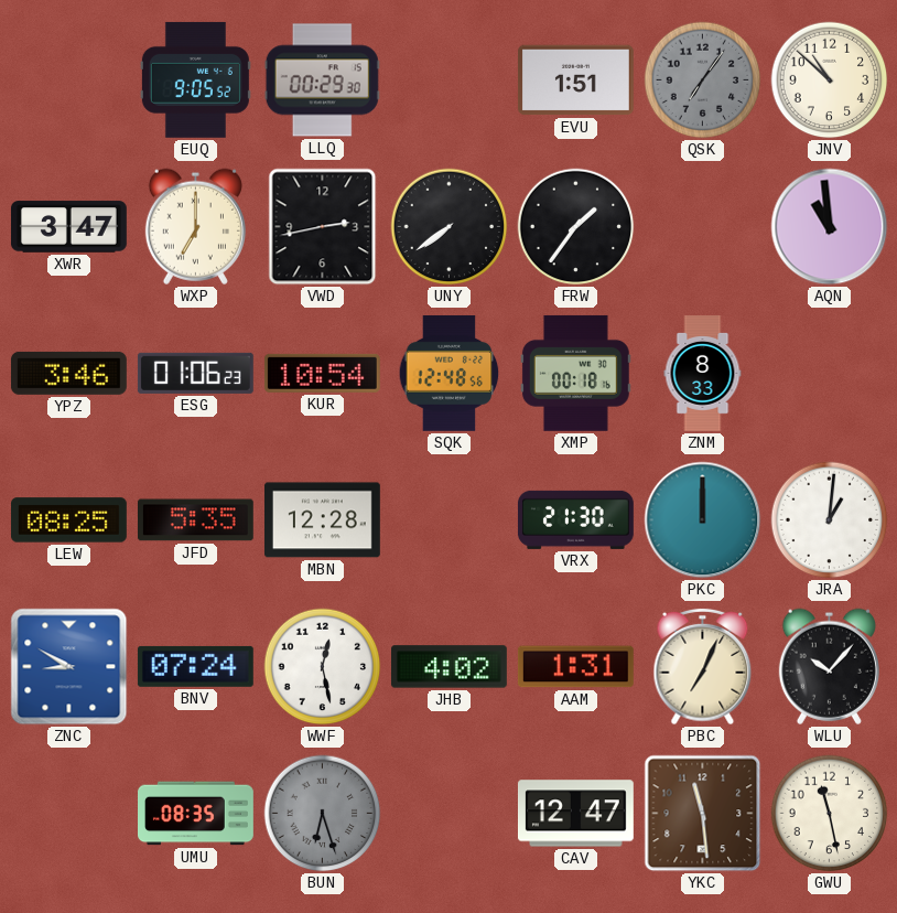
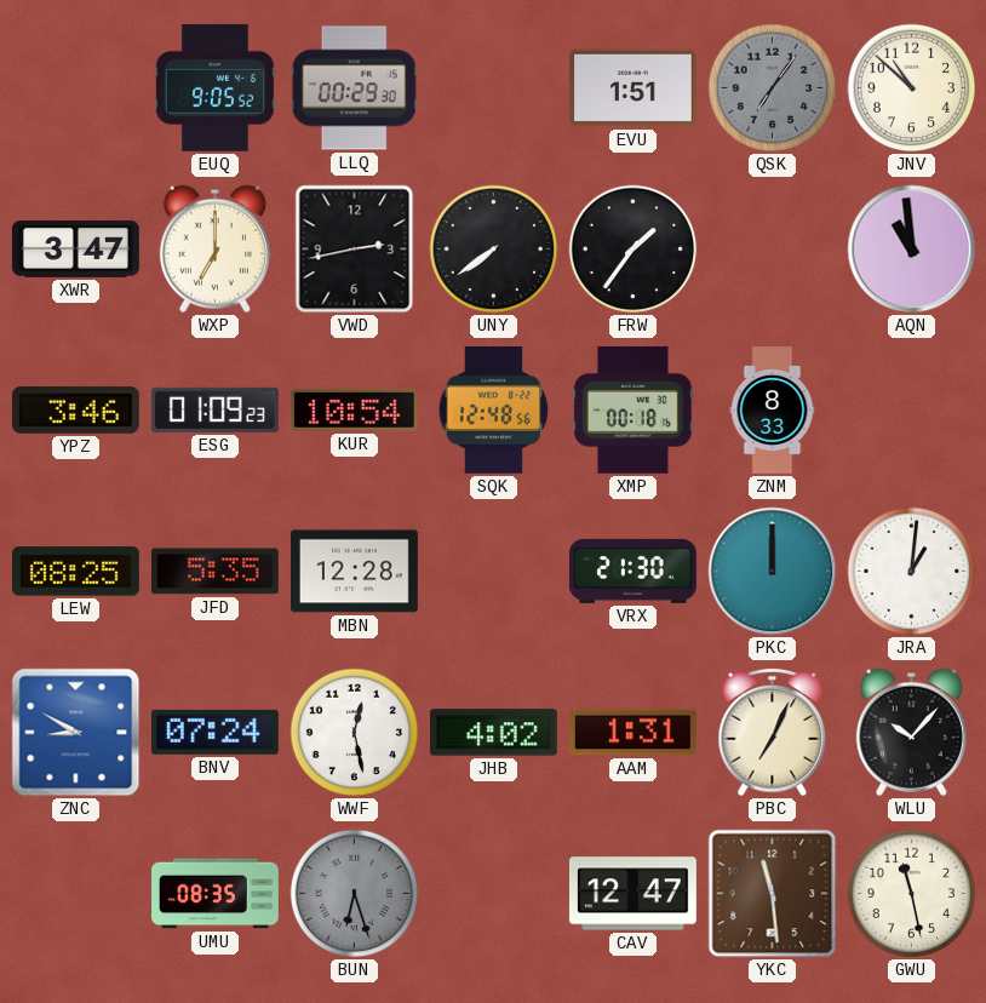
ESG: 01:06 -> 01:09 (214, 409)
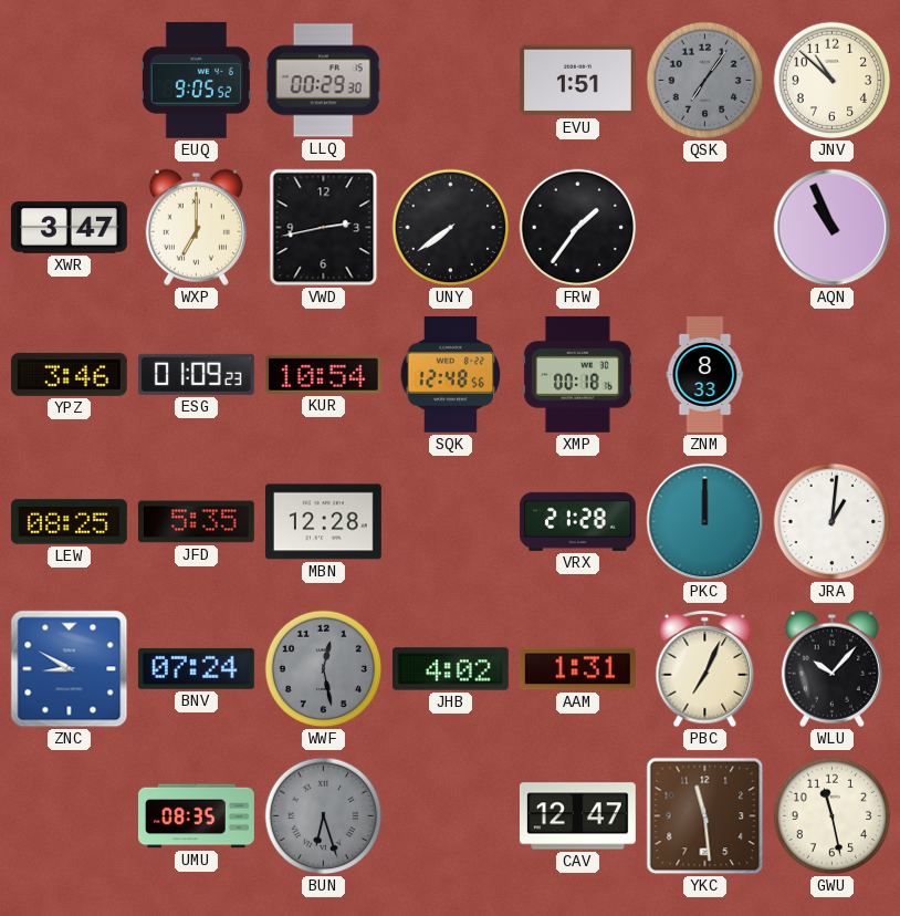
AQN: 10:59 -> 10:56 (833, 228)
VRX: 21:30 -> 21:28 (577, 521)
WWF dial: white -> grey (324, 669)
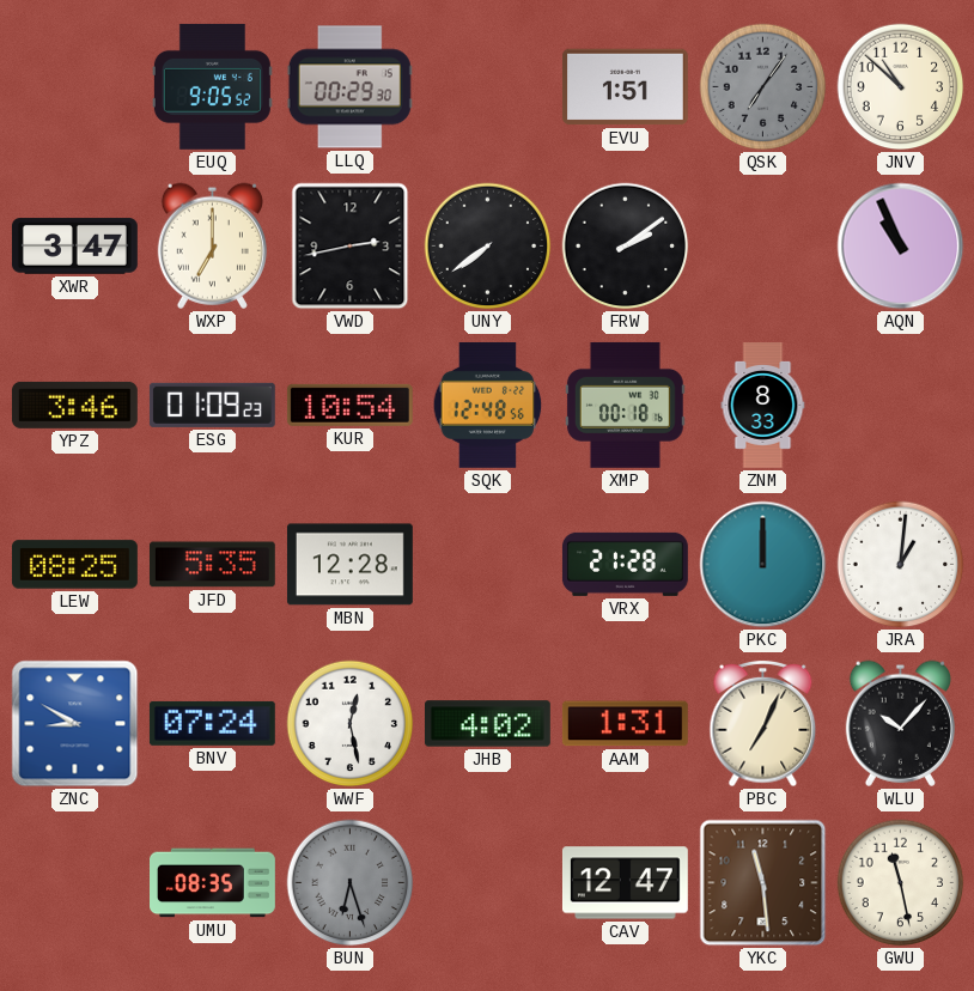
FRW: 1:36 -> 2:09 (626, 247)
WWF dial: grey -> white (351, 724)
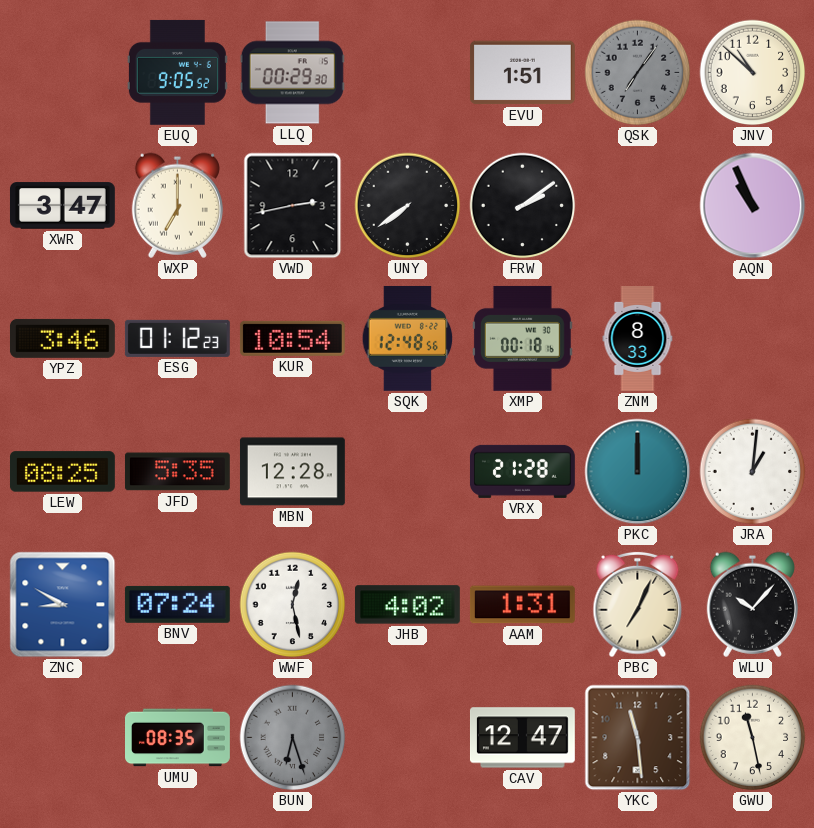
ESG: 01:09 -> 01:12 (177, 338)
